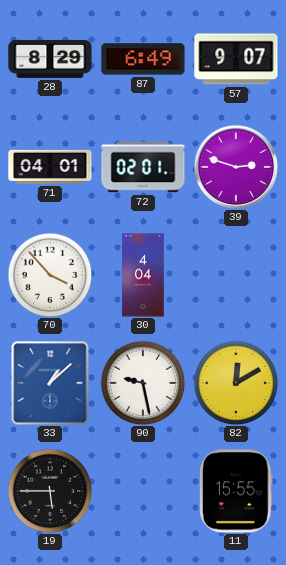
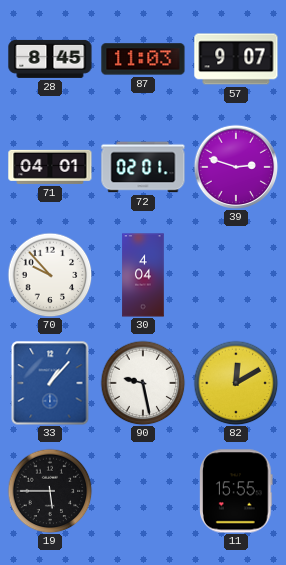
28: 8:29 -> 8:45 (50, 59)
87: 6:49 -> 11:03 (143, 59)
70: 3:53 -> 9:53 (50, 275)
33: 1:08 -> 1:07 (50, 383)
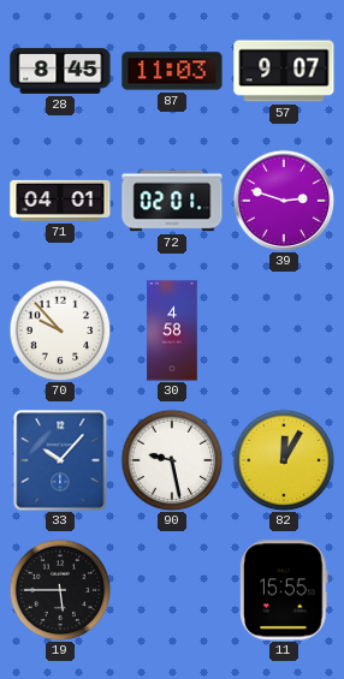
30: 4:04 -> 4:58 (172, 330)
33: 1:07 -> 10:07 (60, 460)
82: 12:10 -> 12:05 (284, 460)
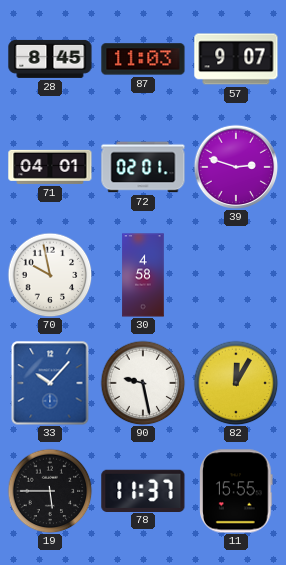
70: 9:53 -> 9:58 (50, 275)
78: none -> 11:37 (143, 490)
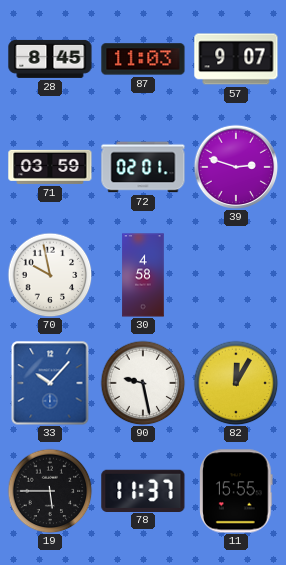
71: 04:01 -> 03:59 (50, 167)
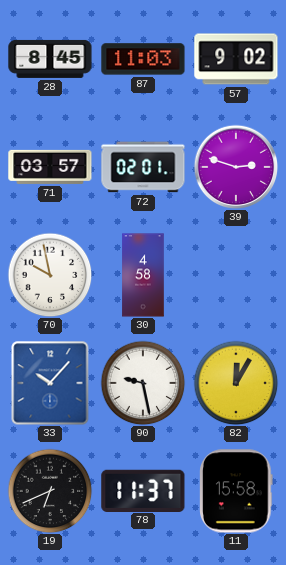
57: 9:07 -> 9:02 (236, 59)
71: 03:59 -> 03:57 (50, 167)
19: 5:45 -> 6:41 (50, 491)
11: 15:55 -> 15:58 (236, 491)
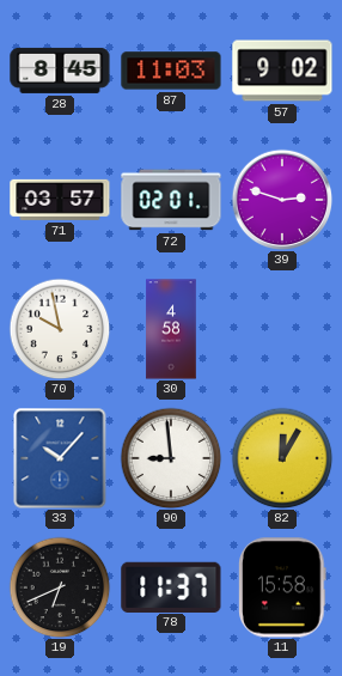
90: 9:28 -> 8:59 (171, 458)
